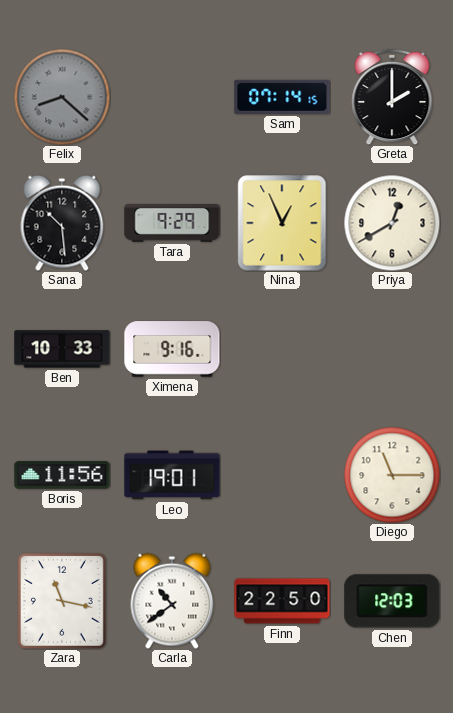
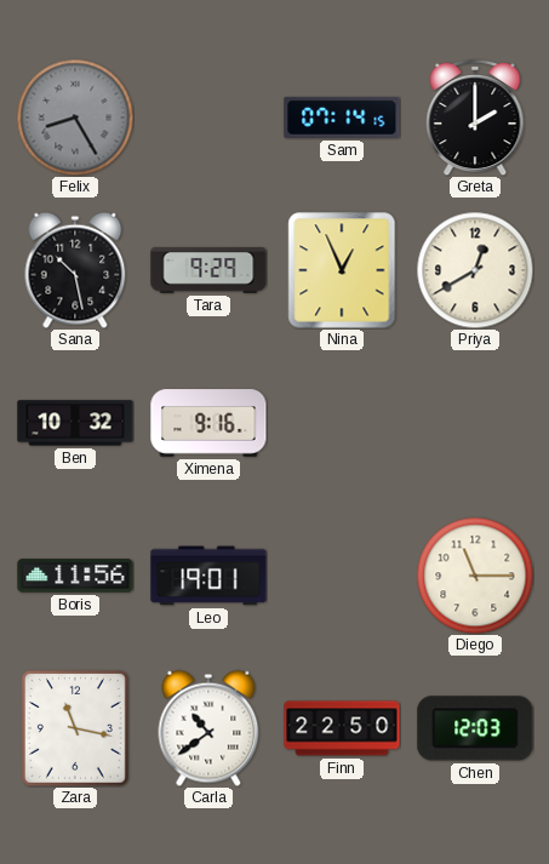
Felix: 8:22 -> 8:25 (75, 118)
Sana: 10:29 -> 10:28 (75, 270)
Ben: 10:33 -> 10:32 (75, 423)
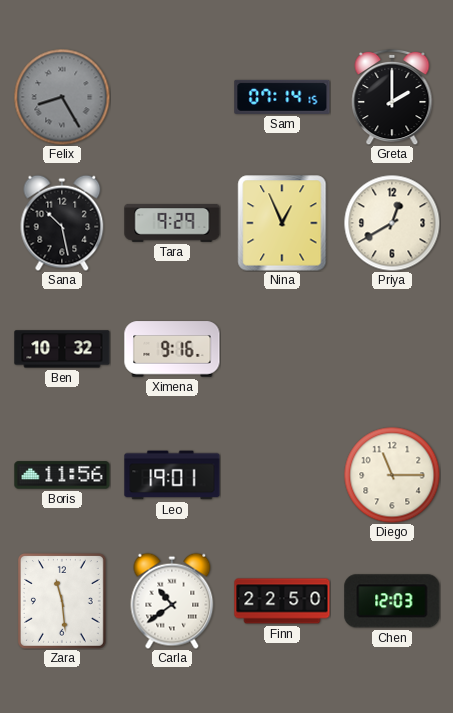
Zara: 11:17 -> 11:29 (62, 601)
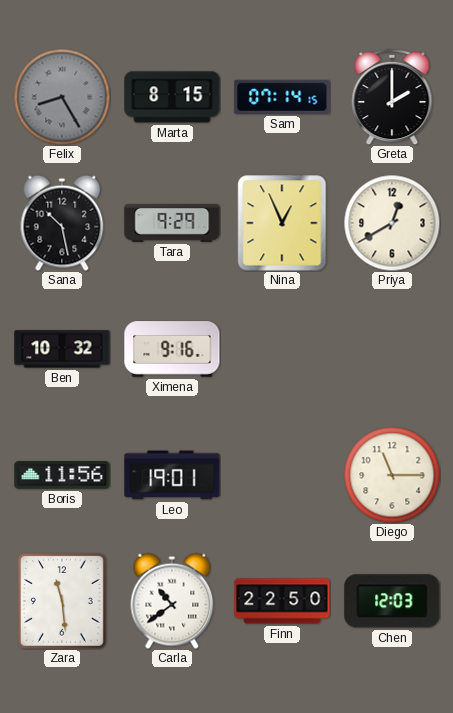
Marta: none -> 8:15 (172, 97)
